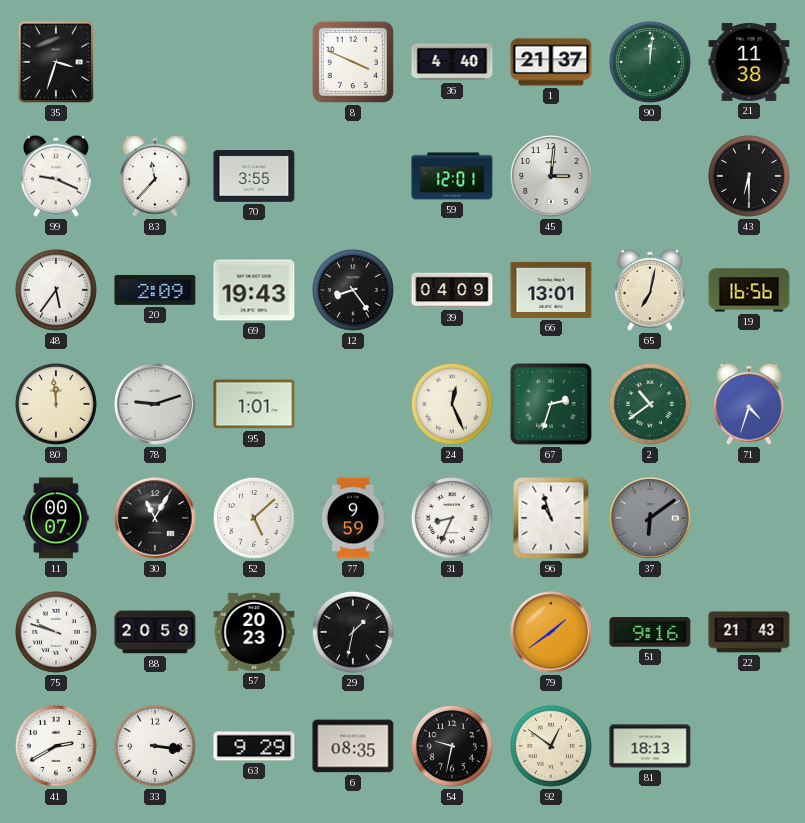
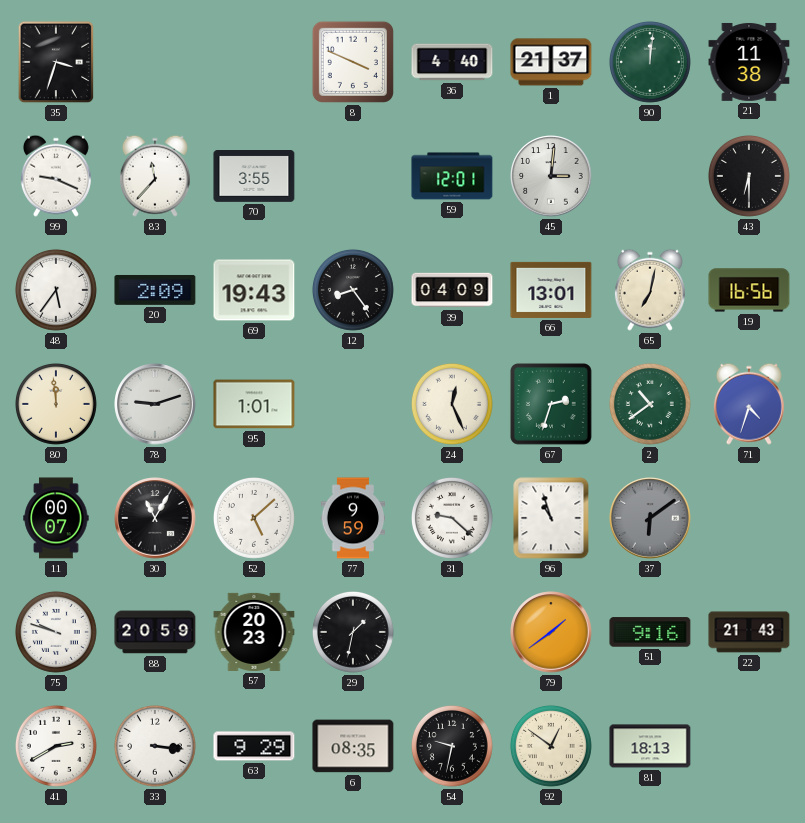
31: 8:34 -> 9:22 (452, 518)
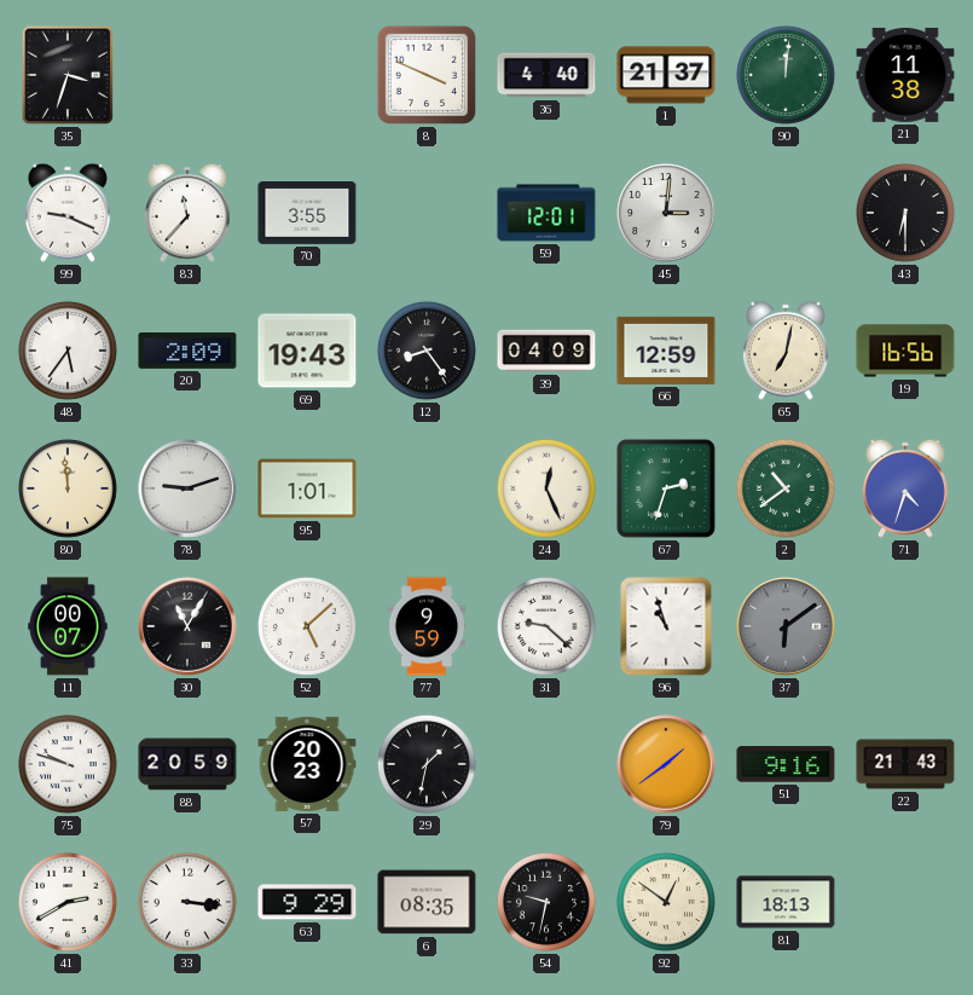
66: 13:01 -> 12:59 (666, 351)
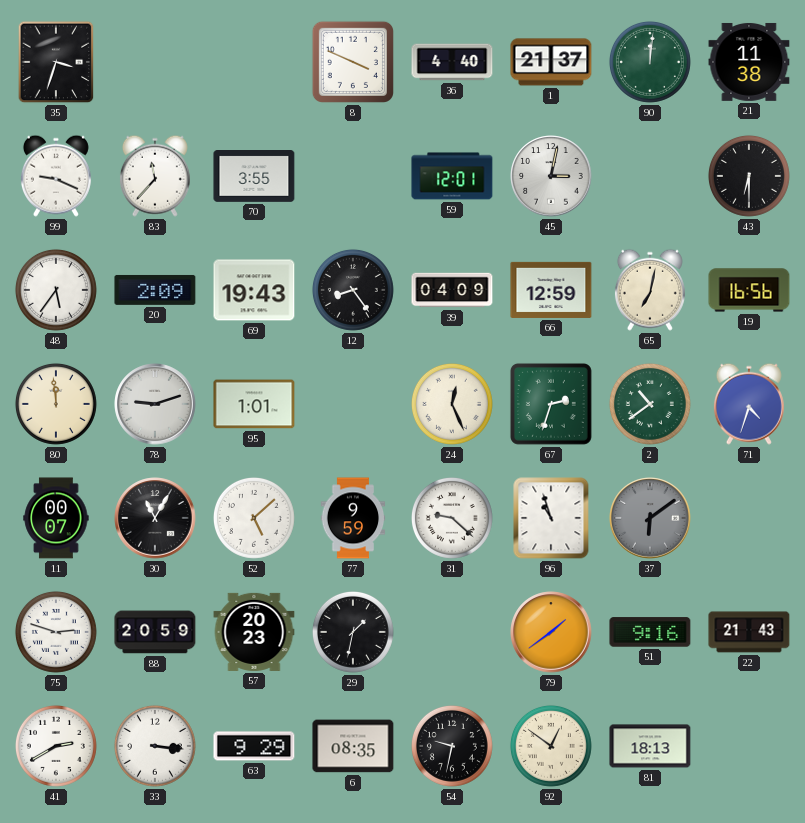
45: 3:01 -> 3:02 (551, 176)
75: 9:48 -> 2:48 (56, 632)
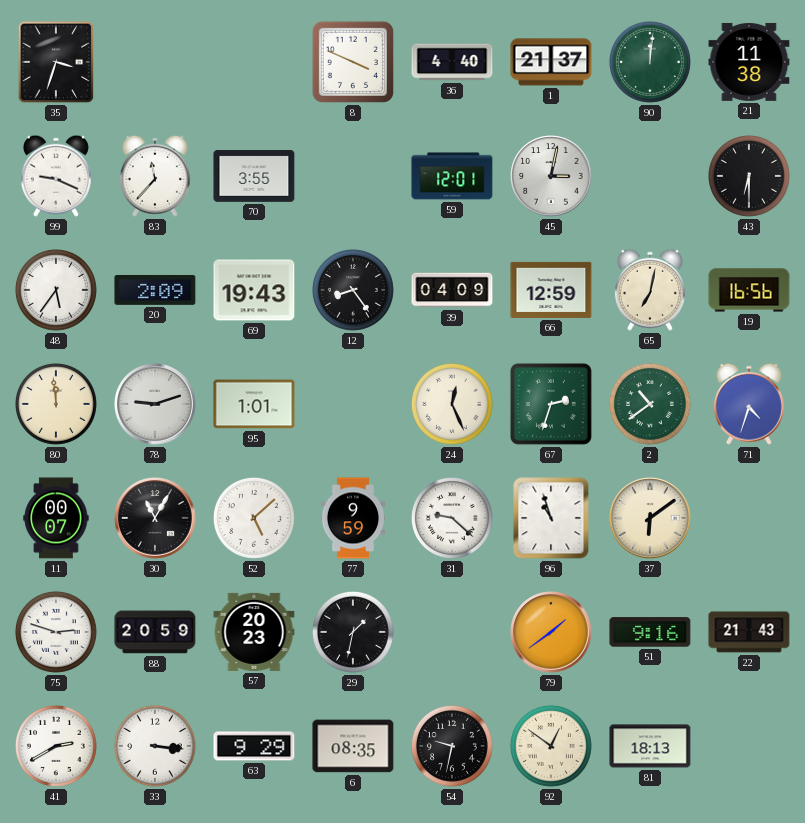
37 dial: grey -> cream (650, 518)
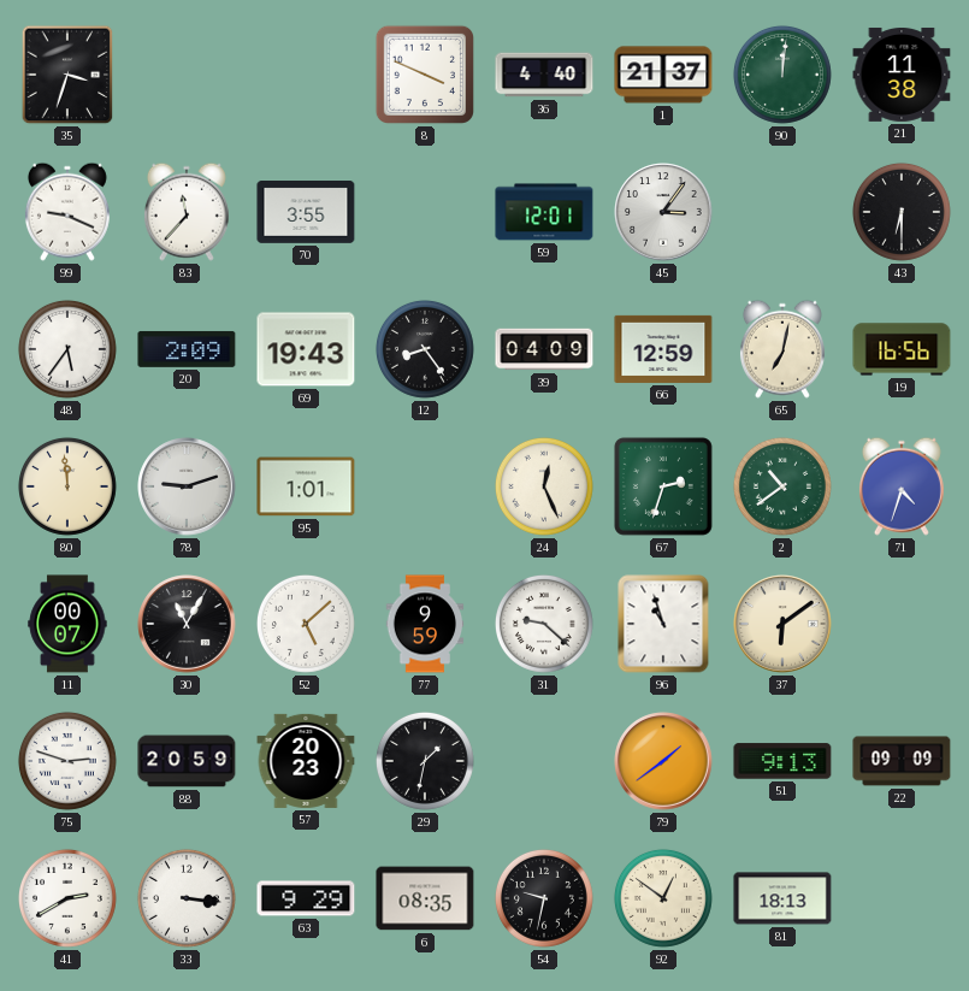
45: 3:02 -> 3:06 (663, 212)
51: 9:16 -> 9:13 (782, 761)
22: 21:43 -> 09:09 (902, 761)
